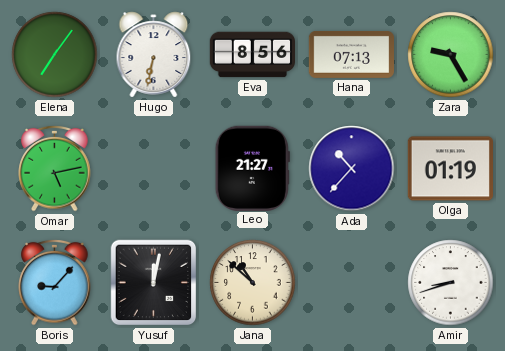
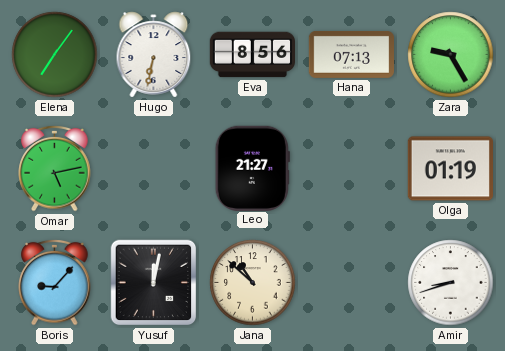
Ada: 10:37 -> none (352, 169)
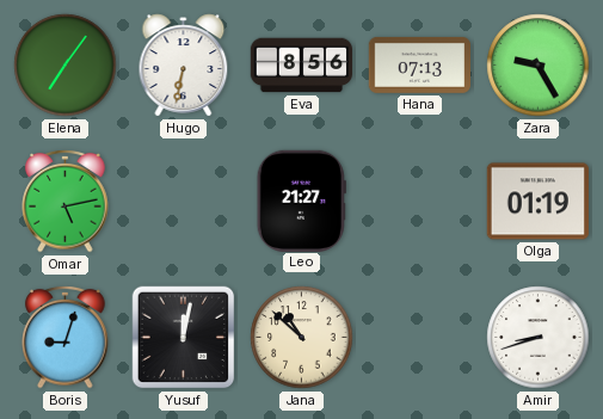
Boris: 9:07 -> 9:03 (66, 337)
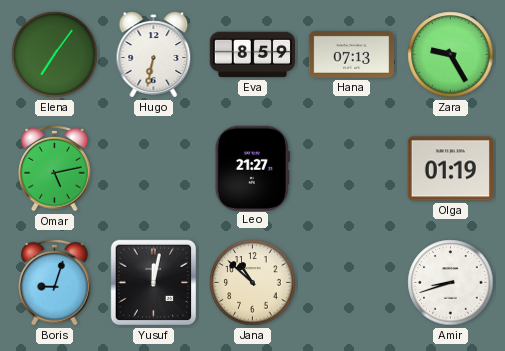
Eva: 8:56 -> 8:59 (253, 55)
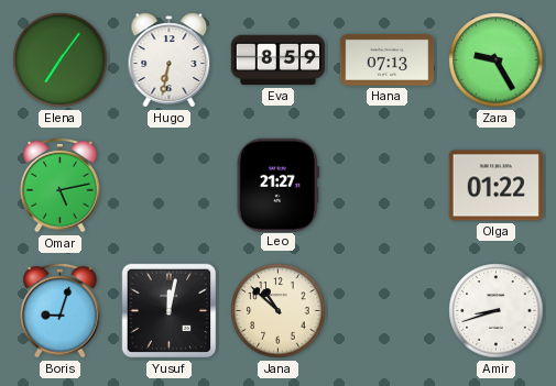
Olga: 01:19 -> 01:22 (495, 186)
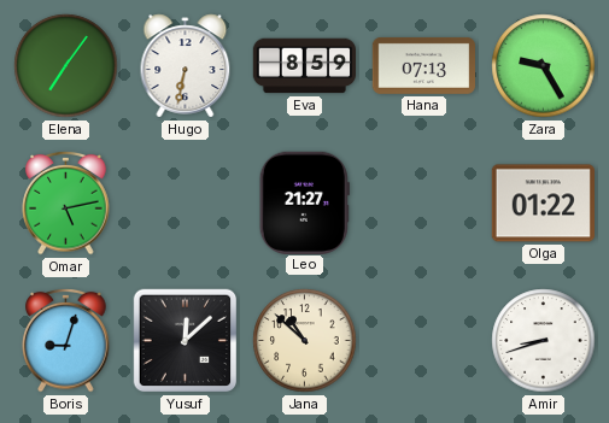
Yusuf: 12:02 -> 12:08 (186, 341)
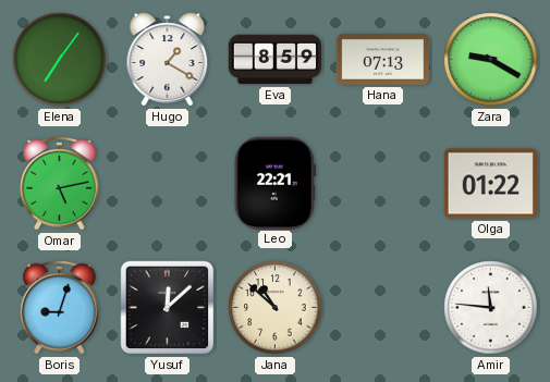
Hugo: 6:32 -> 1:20 (168, 60)
Zara: 9:25 -> 9:20 (491, 60)
Leo: 21:27 -> 22:21 (274, 183)
Amir: 8:42 -> 11:46 (491, 308)
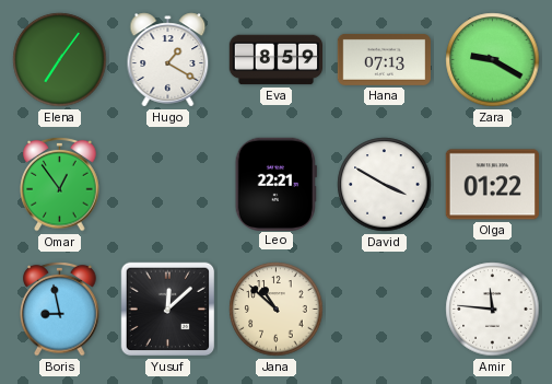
Omar: 5:13 -> 12:54 (60, 184)
David: none -> 3:50 (385, 185)
Boris: 9:03 -> 8:58 (60, 309)
